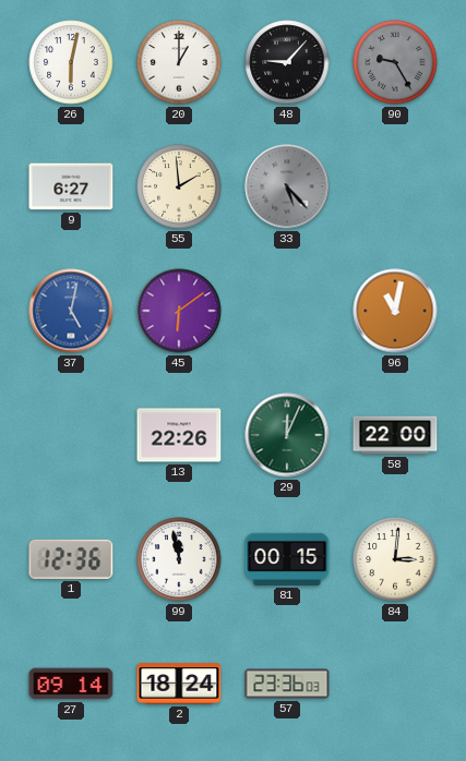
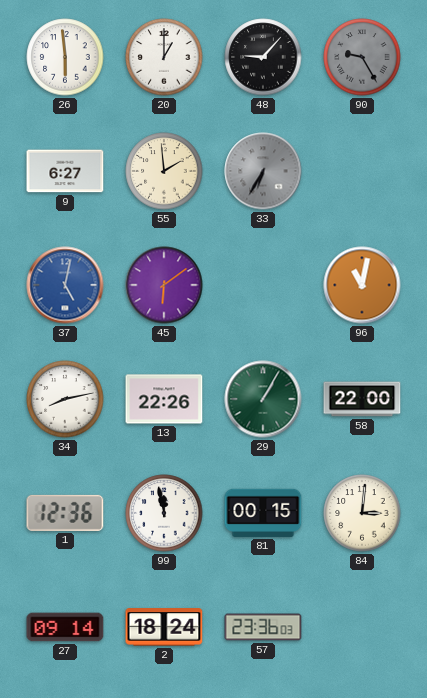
26: 6:02 -> 5:59 (65, 57)
33: 5:23 -> 6:35 (263, 171)
34: none -> 8:13 (65, 399)
29: 12:04 -> 1:05 (263, 399)
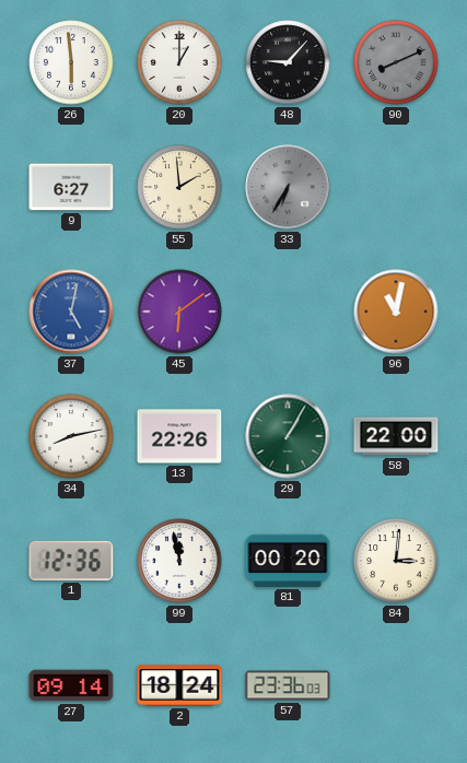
90: 9:25 -> 8:11 (396, 62)
81: 00:15 -> 00:20 (288, 561)
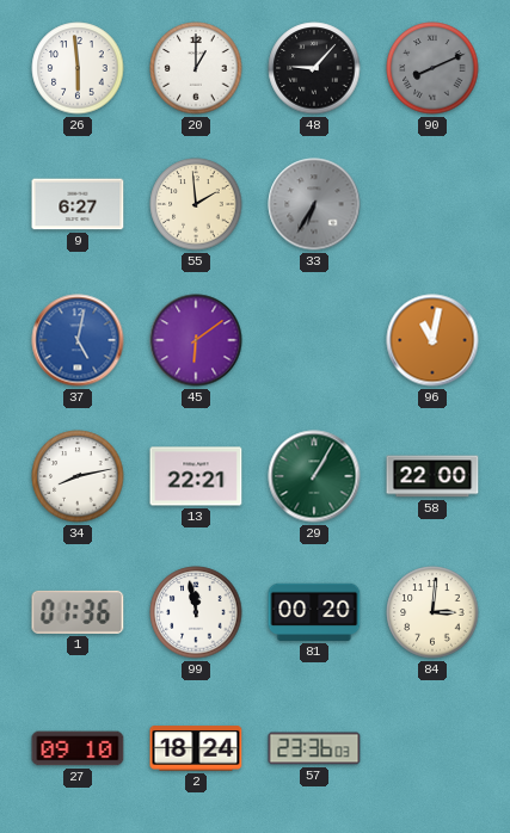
13: 22:26 -> 22:21 (196, 476)
1: 12:36 -> 01:36 (78, 612)
27: 09:14 -> 09:10 (78, 748)
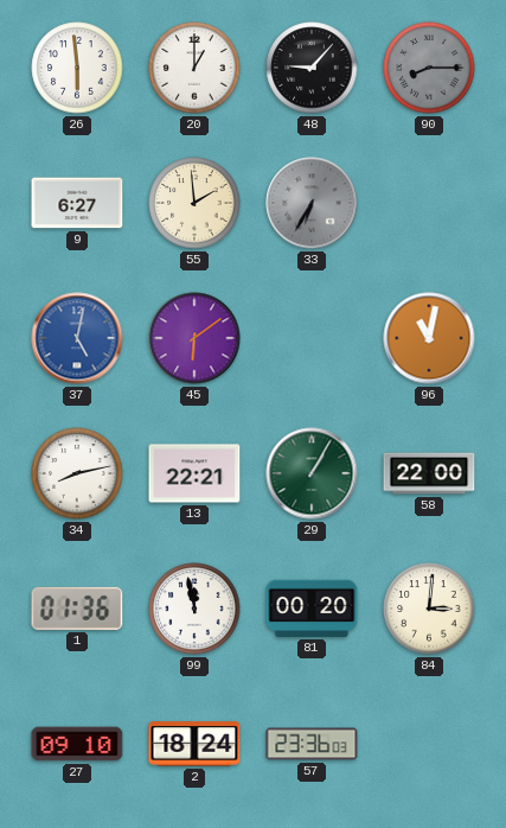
90: 8:11 -> 8:15 (429, 68)
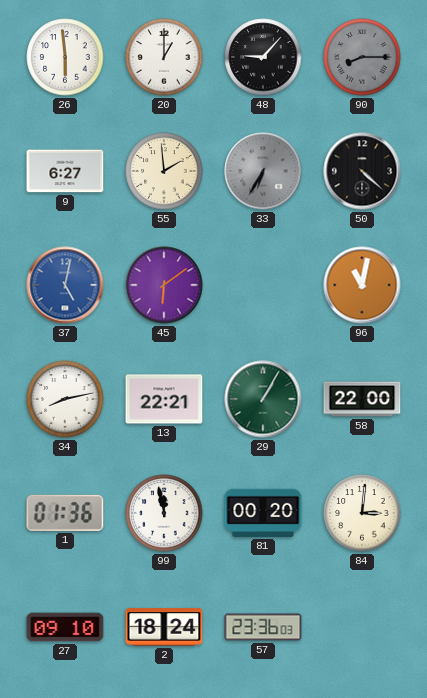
50: none -> 4:22 (362, 171)
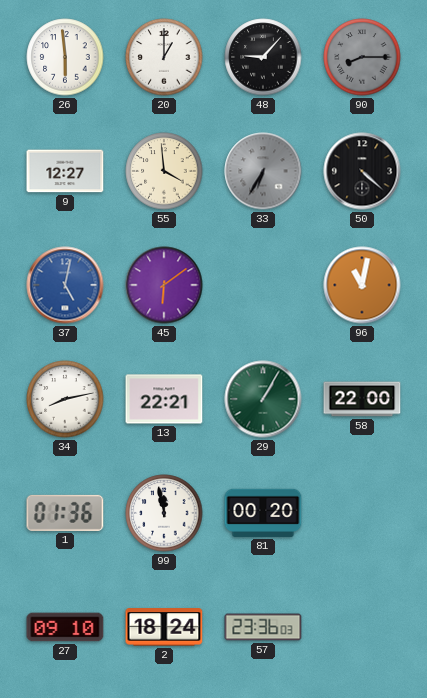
9: 6:27 -> 12:27 (65, 171)
55: 1:59 -> 3:59 (164, 171)
84: 3:01 -> none (362, 513)
